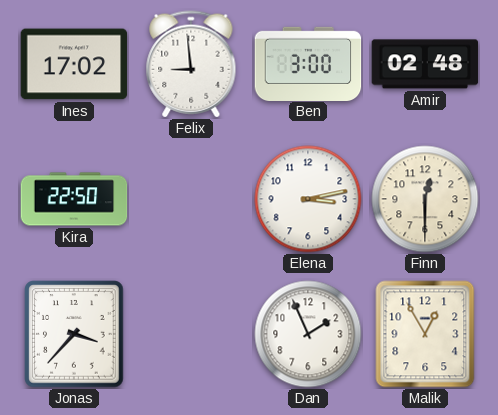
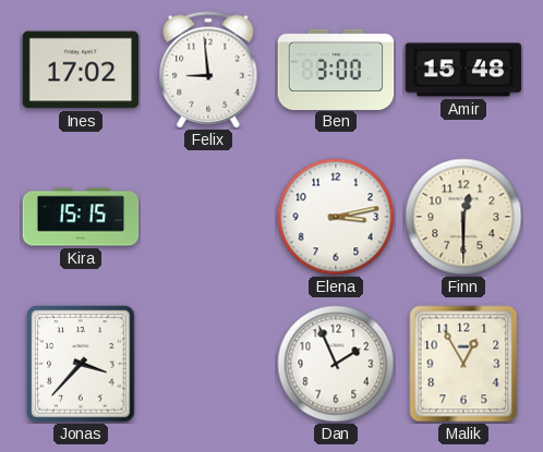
Amir: 02:48 -> 15:48 (463, 70)
Kira: 22:50 -> 15:15 (81, 217)
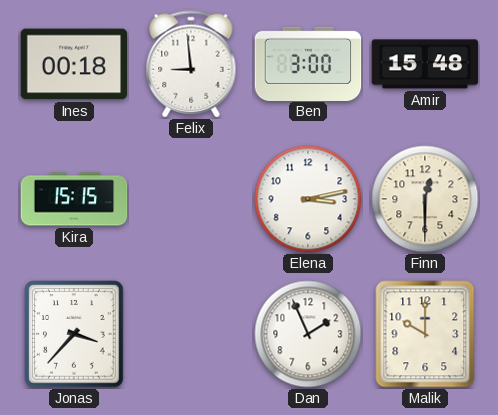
Ines: 17:02 -> 00:18 (74, 64)
Malik: 12:55 -> 10:00 (425, 334)
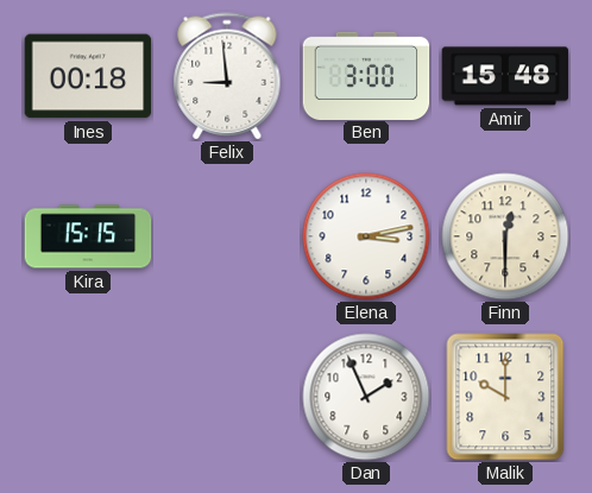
Jonas: 3:37 -> none (74, 334)
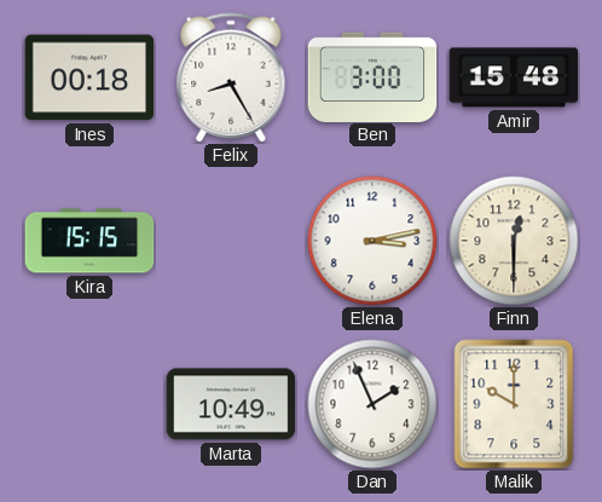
Felix: 8:59 -> 8:25 (231, 77)
Marta: none -> 10:49 (231, 404)
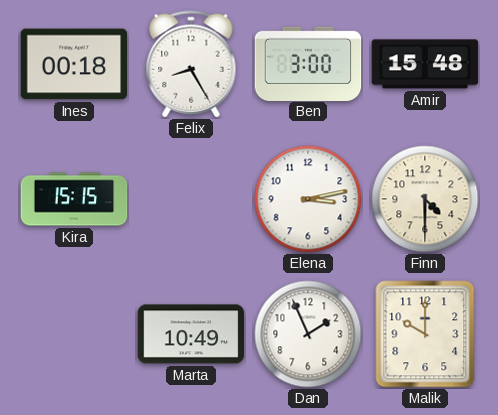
Finn: 12:30 -> 4:30 (425, 199)
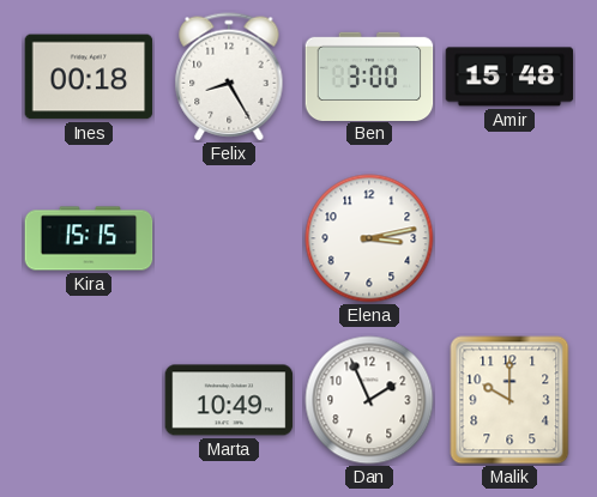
Finn: 4:30 -> none (425, 199)
